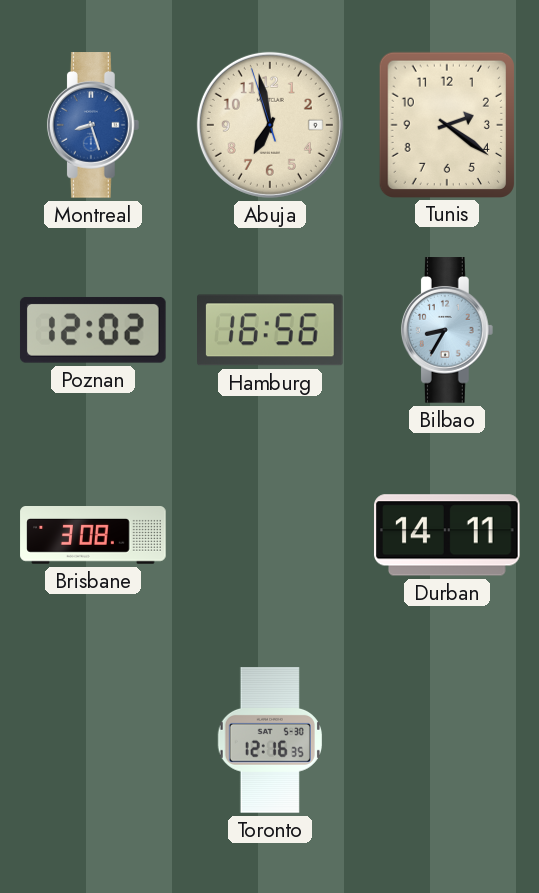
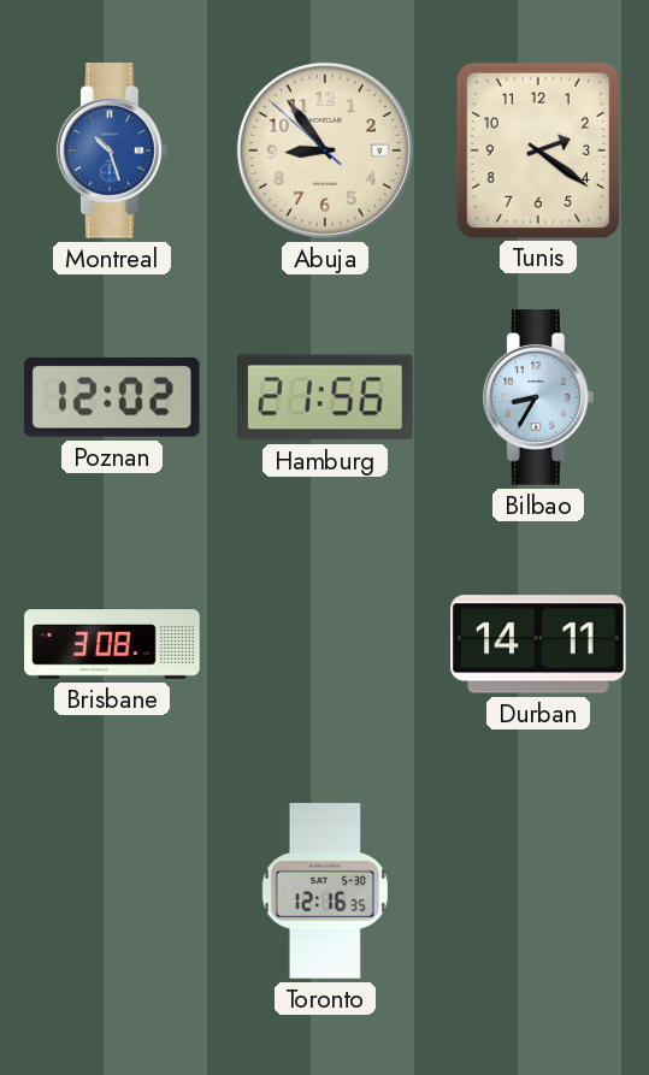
Montreal: 8:27 -> 10:27 (112, 150)
Abuja: 6:57 -> 8:53 (325, 150)
Hamburg: 16:56 -> 21:56 (326, 397)
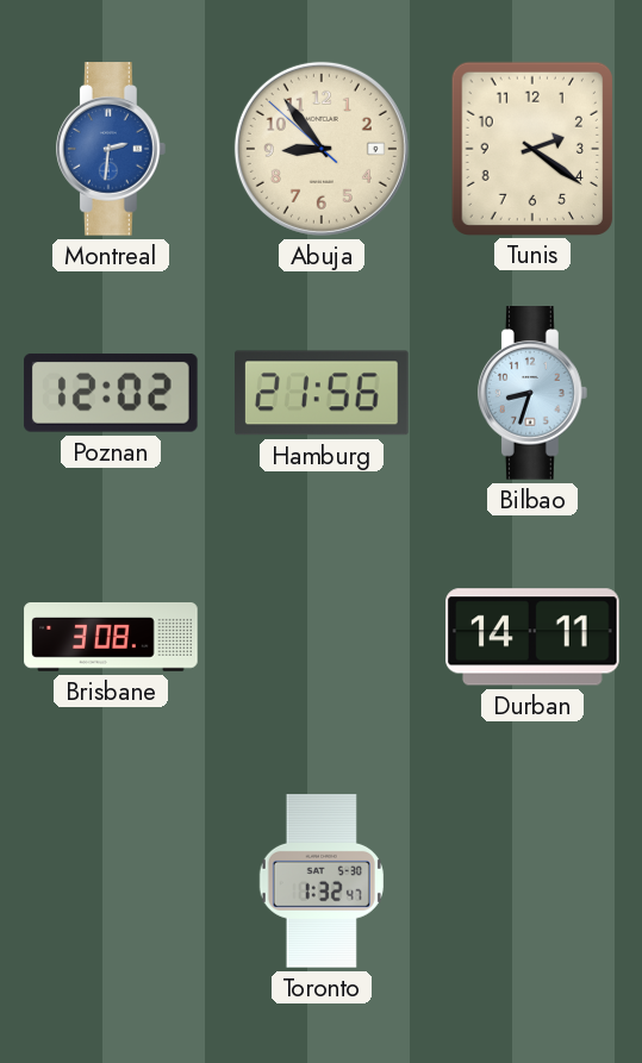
Montreal: 10:27 -> 2:31 (111, 149)
Bilbao: 8:35 -> 8:33 (532, 393)
Toronto: 12:16 -> 1:32 (322, 881)
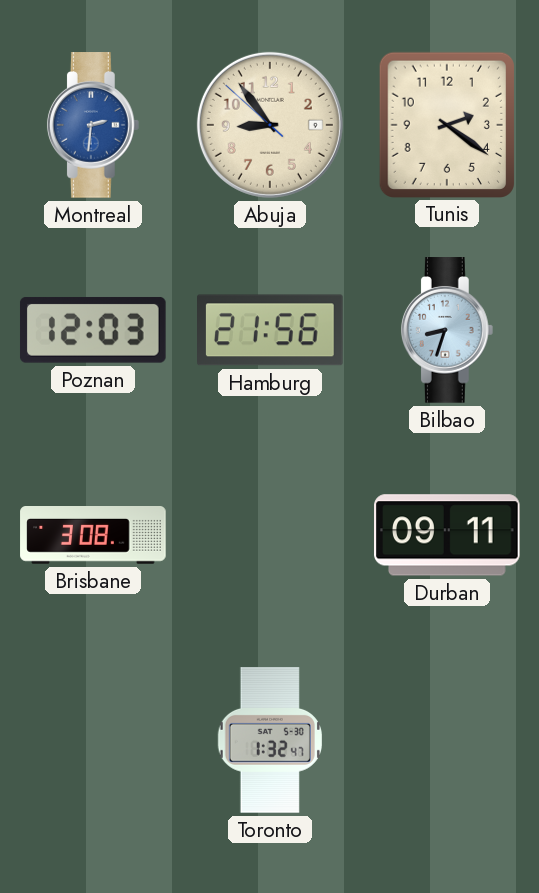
Poznan: 12:02 -> 12:03 (93, 330)
Durban: 14:11 -> 09:11 (448, 535)
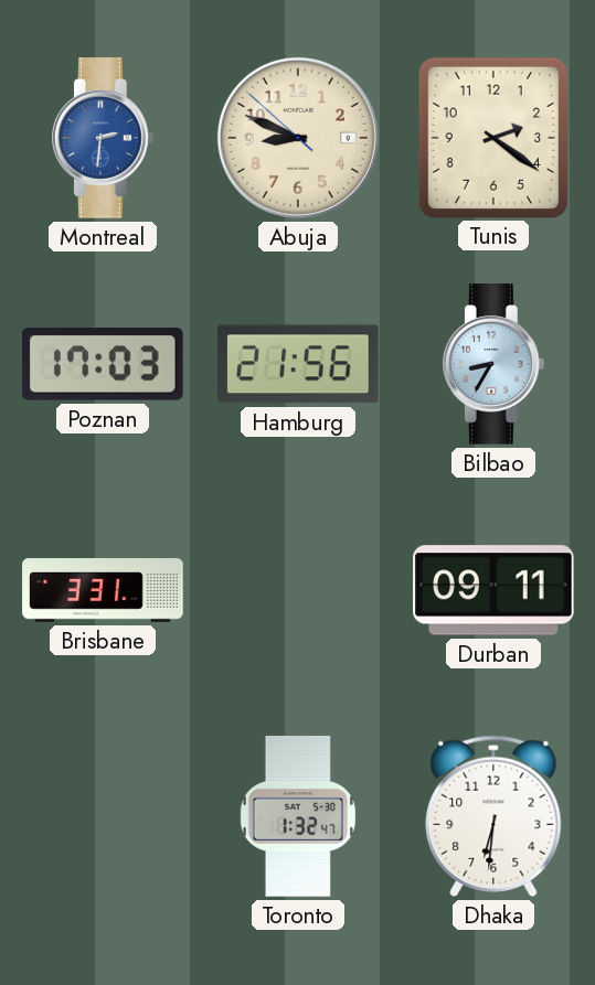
Abuja: 8:53 -> 8:48 (298, 138)
Poznan: 12:03 -> 17:03 (103, 364)
Bilbao: 8:33 -> 8:35 (493, 364)
Brisbane: 3:08 -> 3:31 (103, 591)
Dhaka: none -> 6:31 (493, 816)
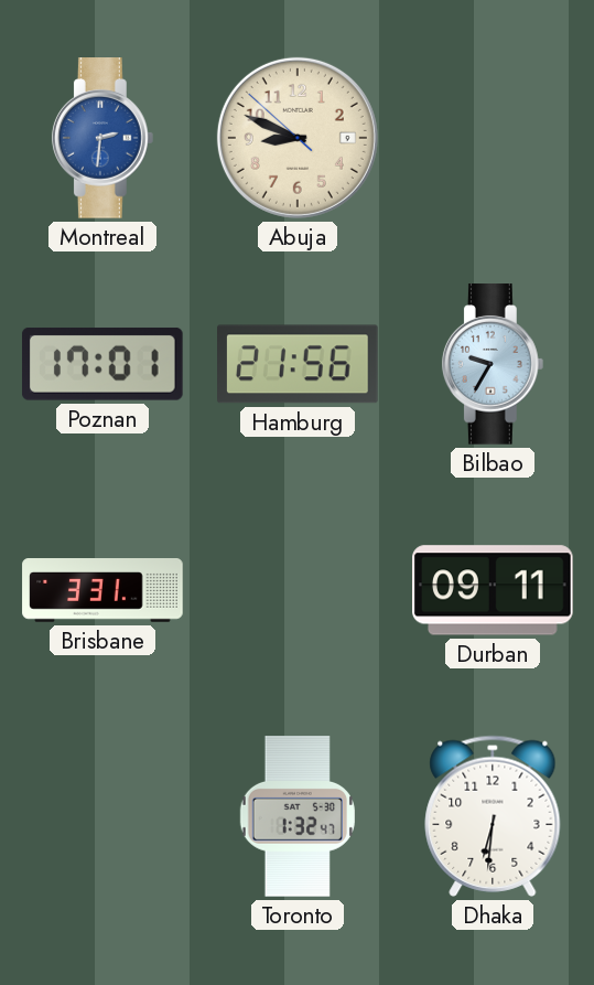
Tunis: 2:21 -> none (493, 137)
Poznan: 17:03 -> 17:01 (102, 364)
Bilbao: 8:35 -> 9:35 (493, 364)
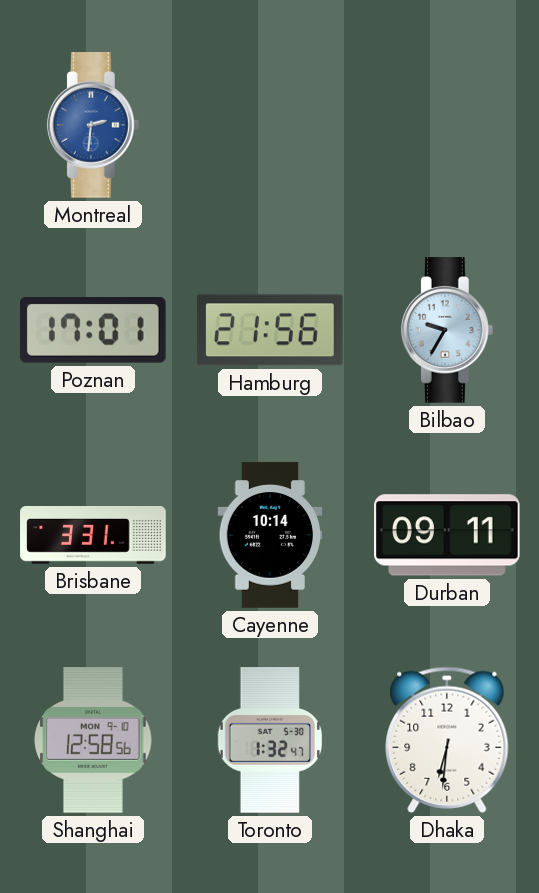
Abuja: 8:48 -> none (298, 138)
Cayenne: none -> 10:14 (270, 535)
Shanghai: none -> 12:58 (93, 740)
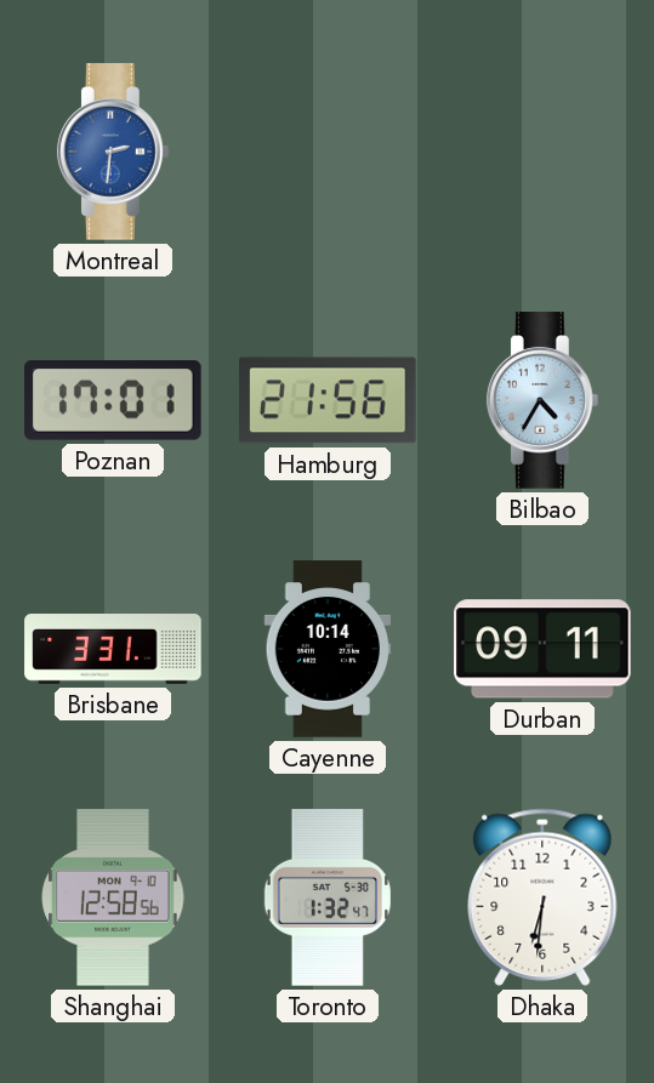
Bilbao: 9:35 -> 4:35 (542, 400)
